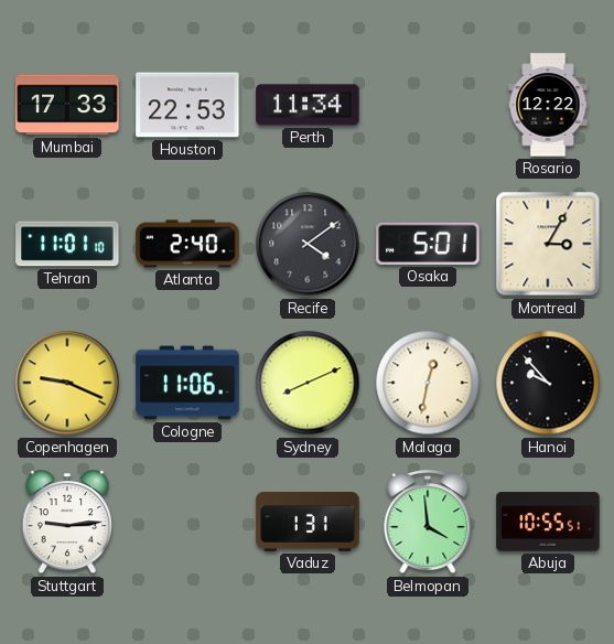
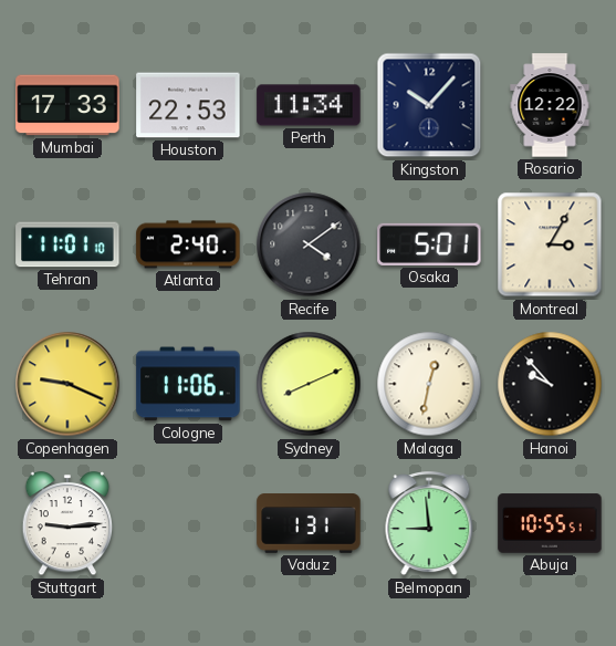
Kingston: none -> 10:07 (429, 105)
Belmopan: 3:59 -> 8:59 (429, 524)
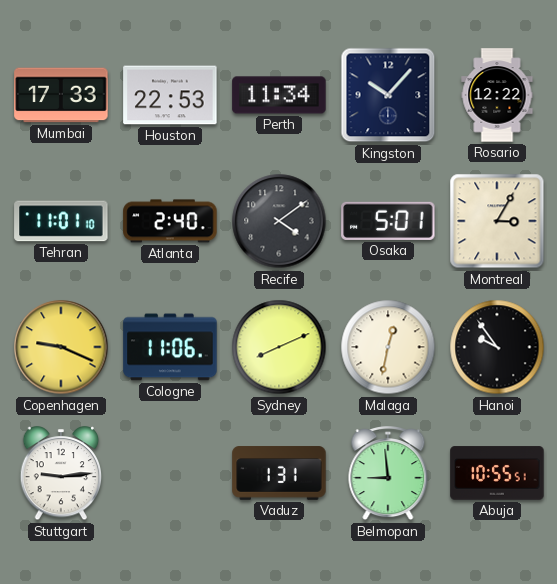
Hanoi: 9:53 -> 9:54 (497, 347)
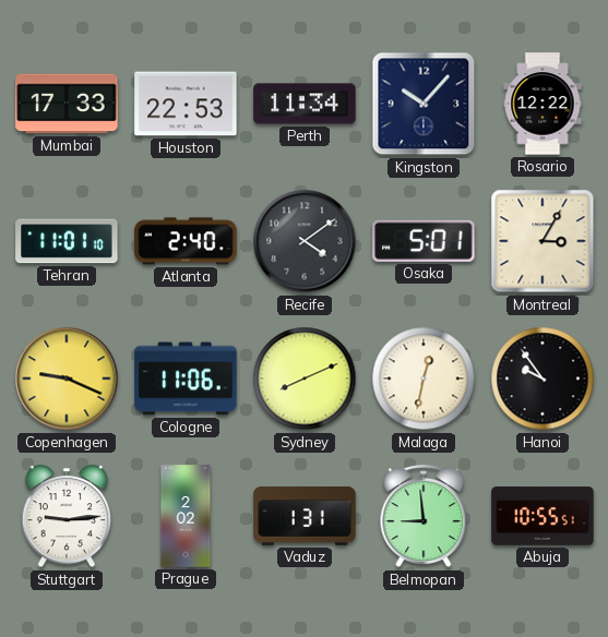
Prague: none -> 2:02 (186, 516)
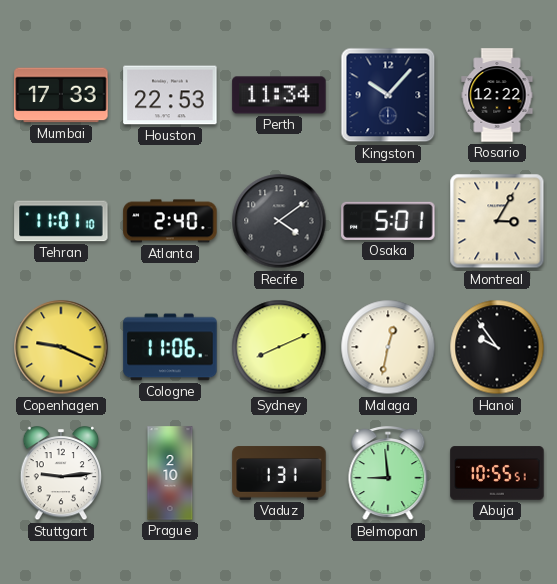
Prague: 2:02 -> 2:10 (170, 473)
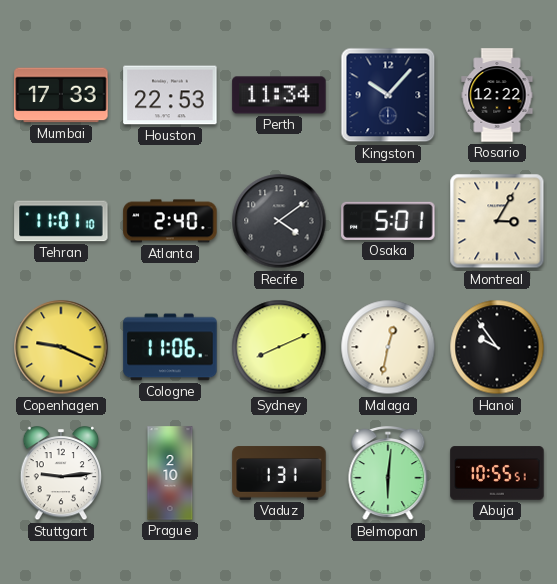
Belmopan: 8:59 -> 6:01 (388, 474)
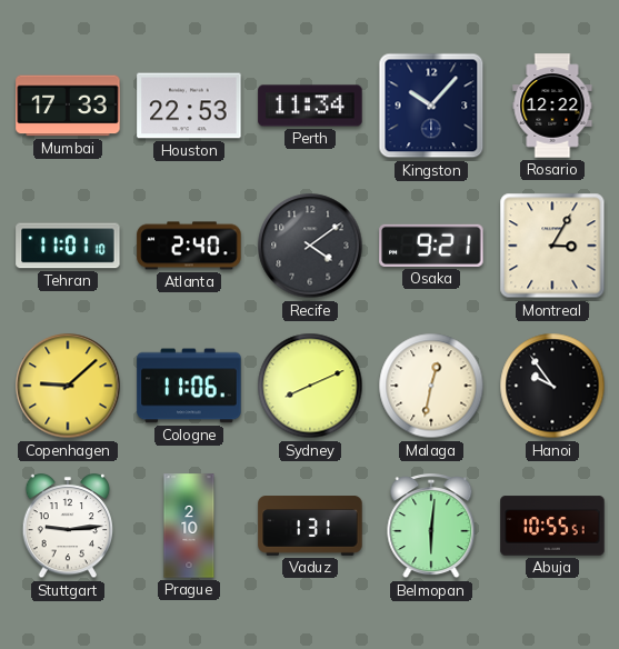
Osaka: 5:01 -> 9:21 (431, 246)
Copenhagen: 9:19 -> 9:08 (68, 386)
